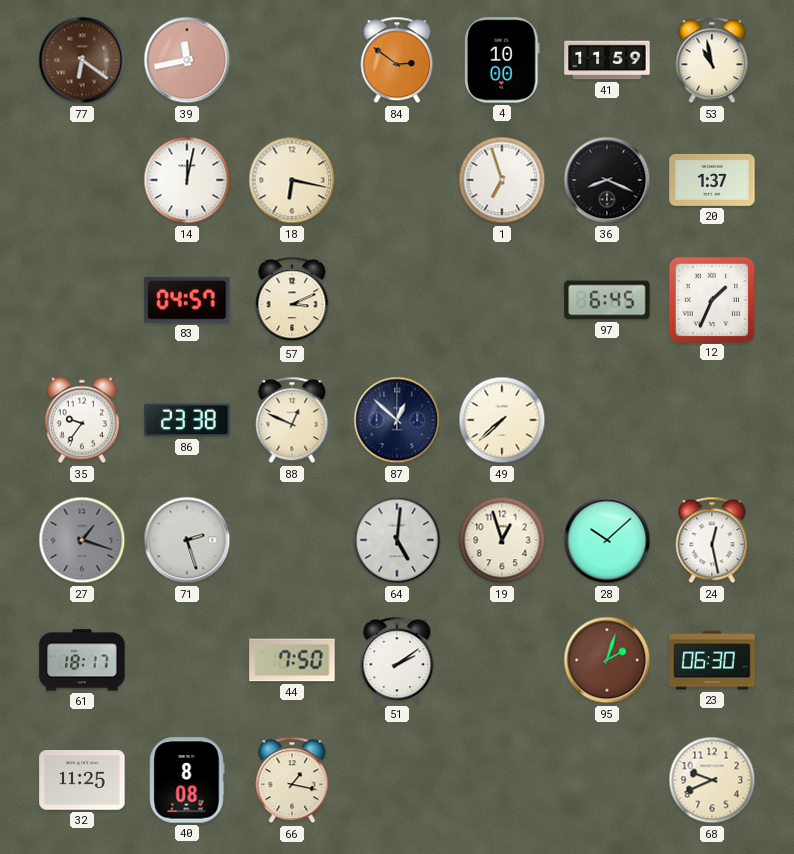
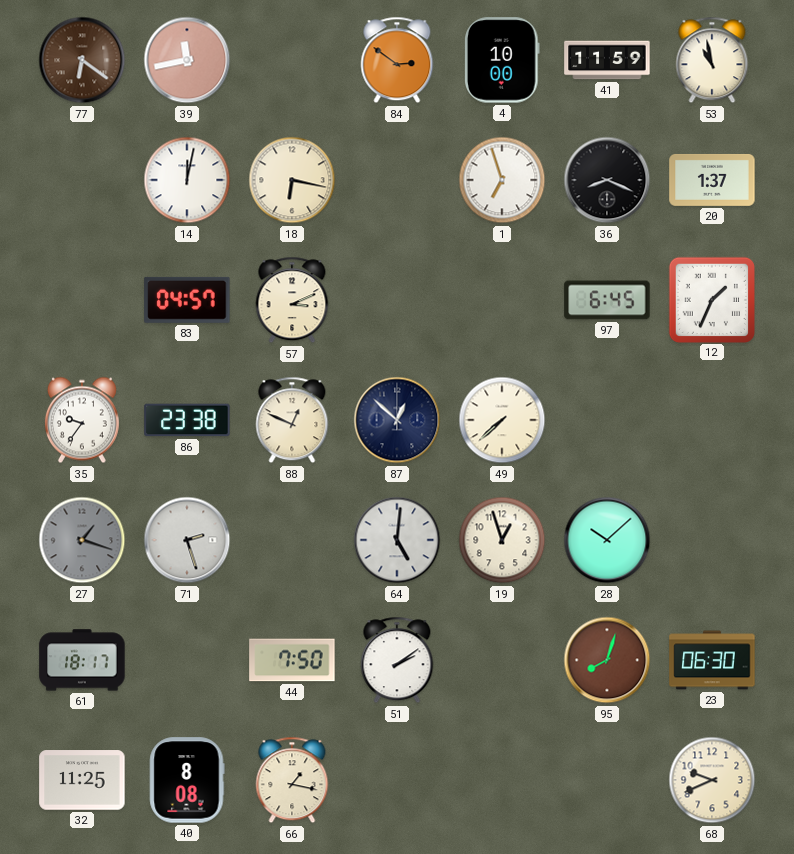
24: 12:28 -> none (712, 540)
95: 2:03 -> 8:03 (607, 660)
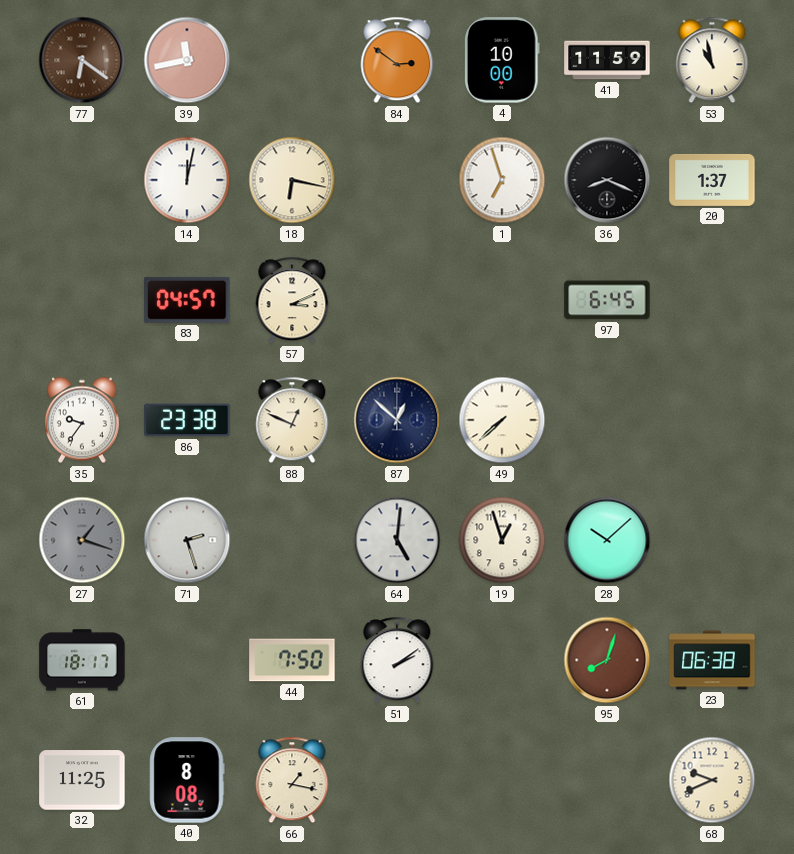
12: 1:34 -> none (711, 299)
23: 06:30 -> 06:38 (712, 660)
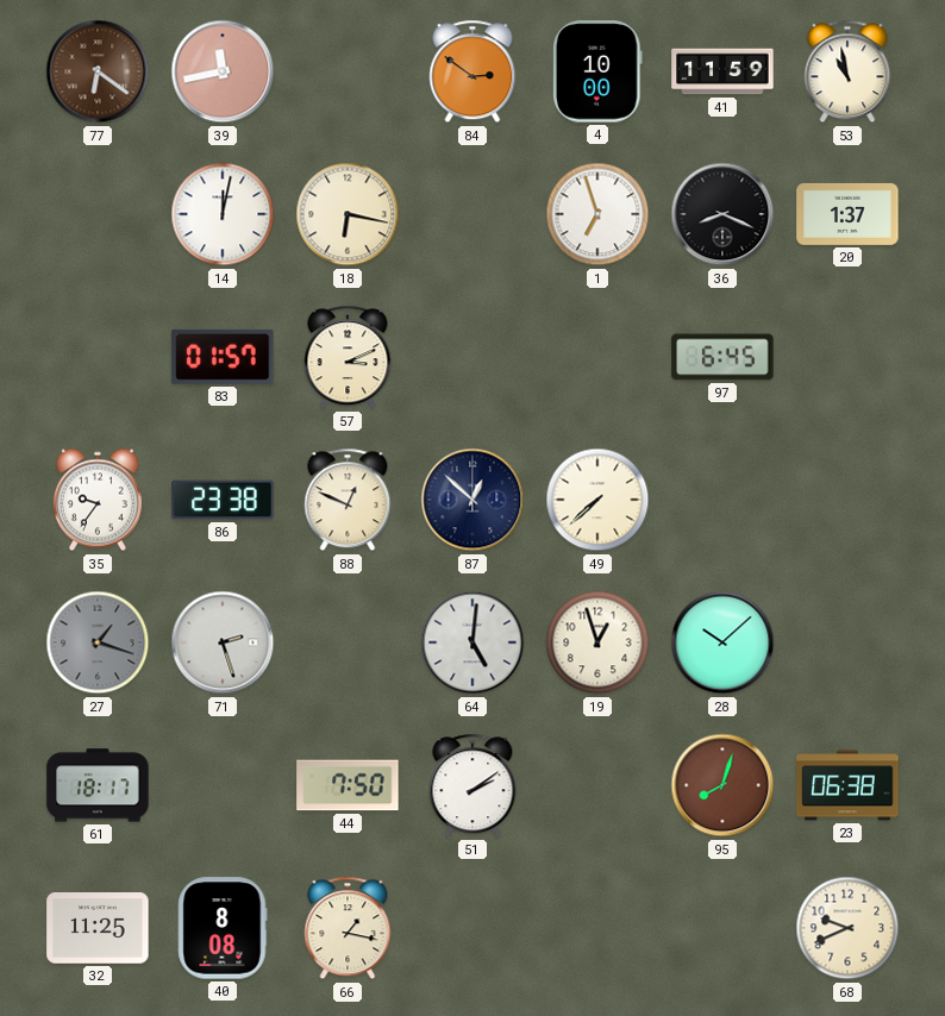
83: 04:57 -> 01:57 (223, 357)
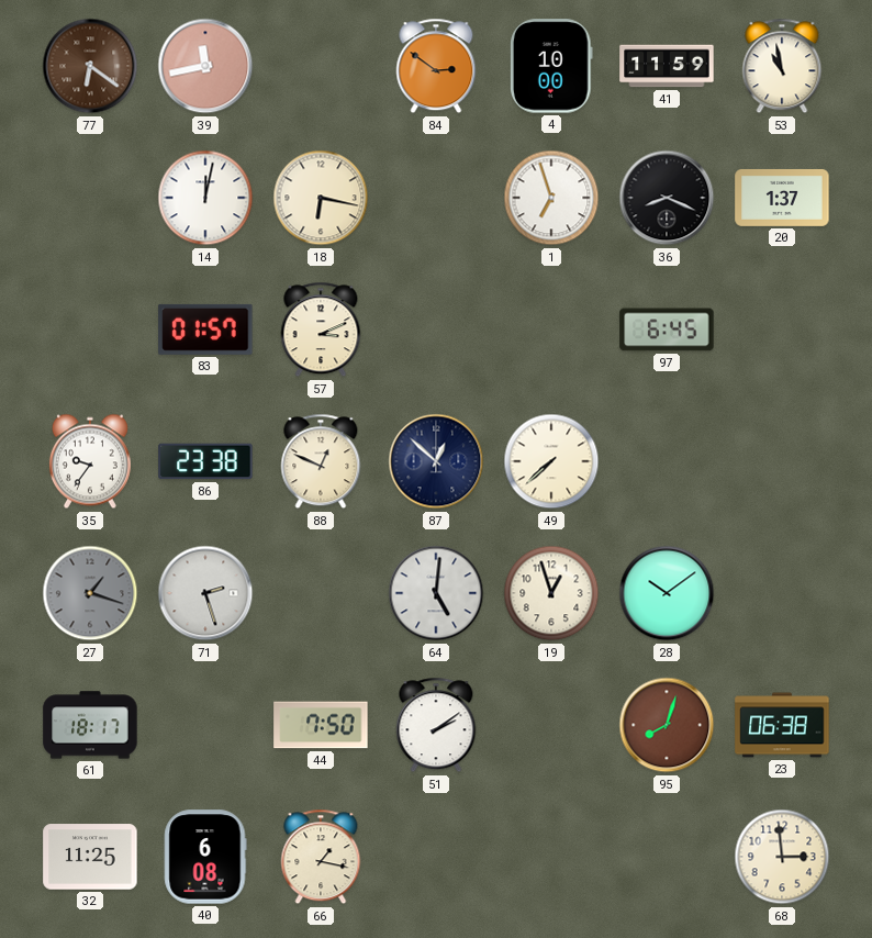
28: 10:08 -> 10:09 (667, 593)
40: 8:08 -> 6:08 (205, 857)
68: 9:41 -> 2:59 (782, 857)
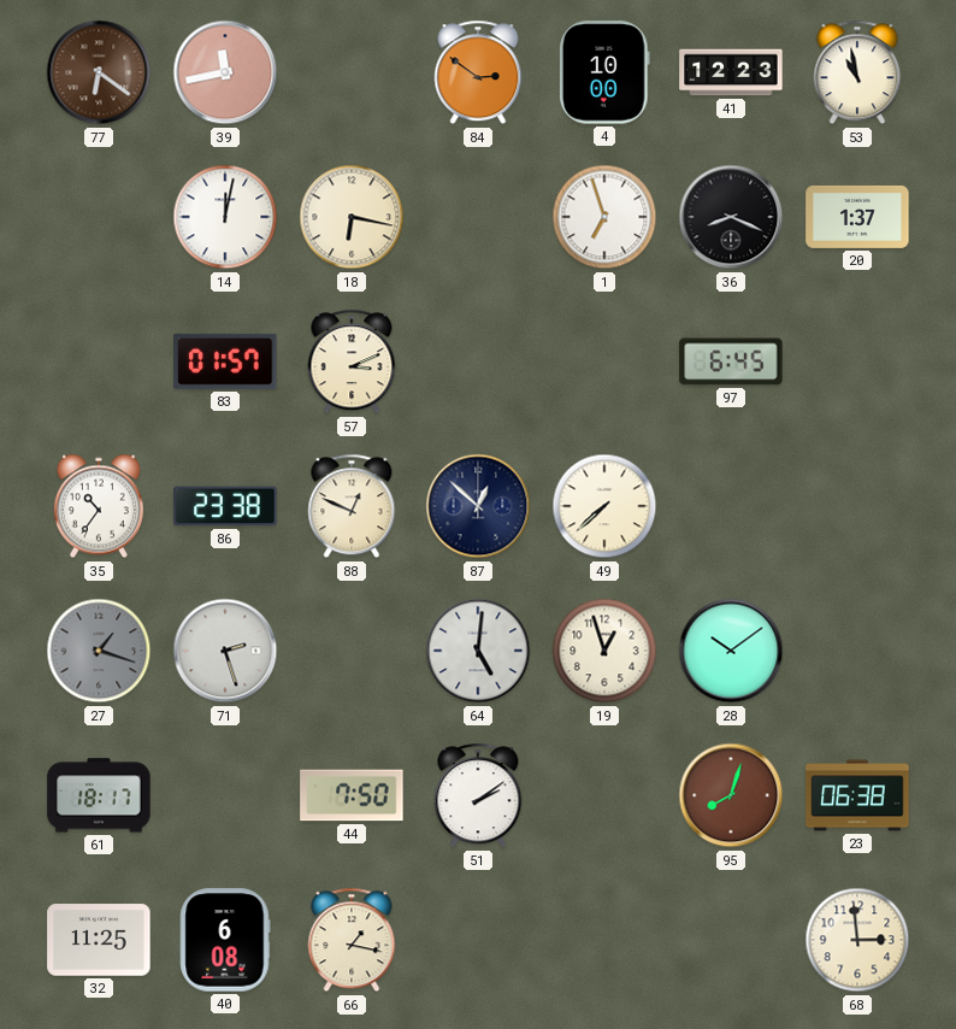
41: 11:59 -> 12:23 (731, 72)
35: 9:36 -> 10:36 (99, 506)
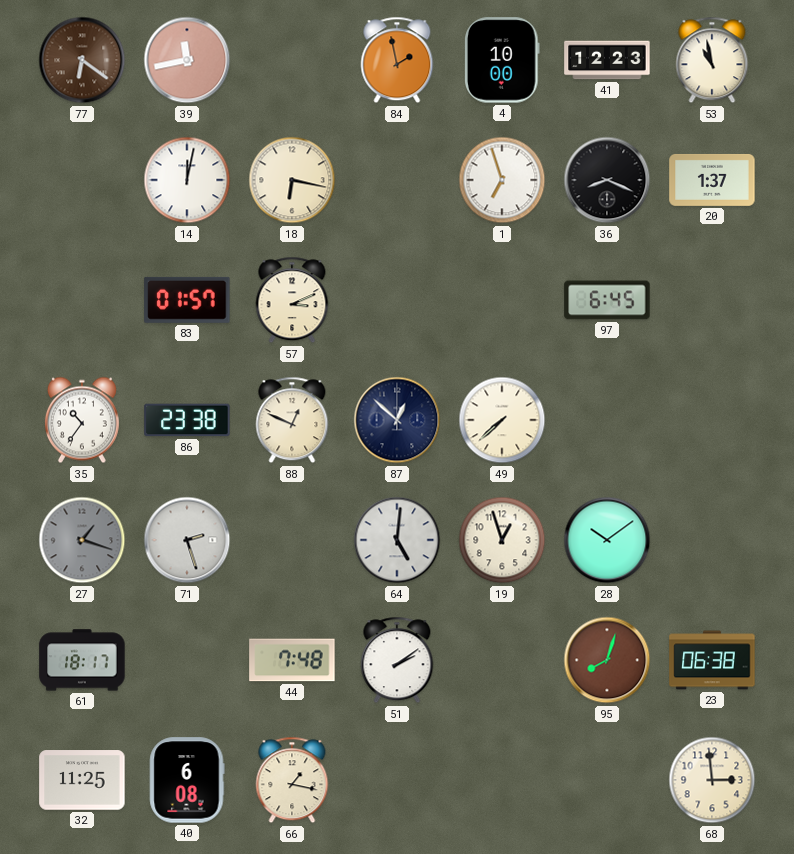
84: 2:51 -> 1:58 (397, 60)
44: 7:50 -> 7:48 (292, 660)
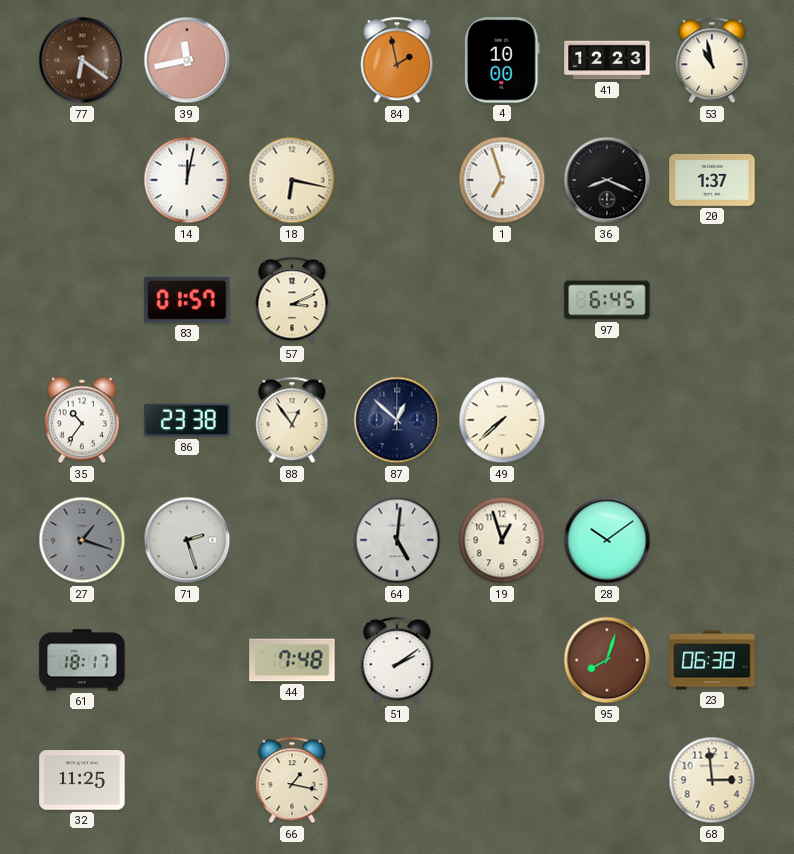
88: 12:49 -> 12:54 (292, 420)
40: 6:08 -> none (187, 780)
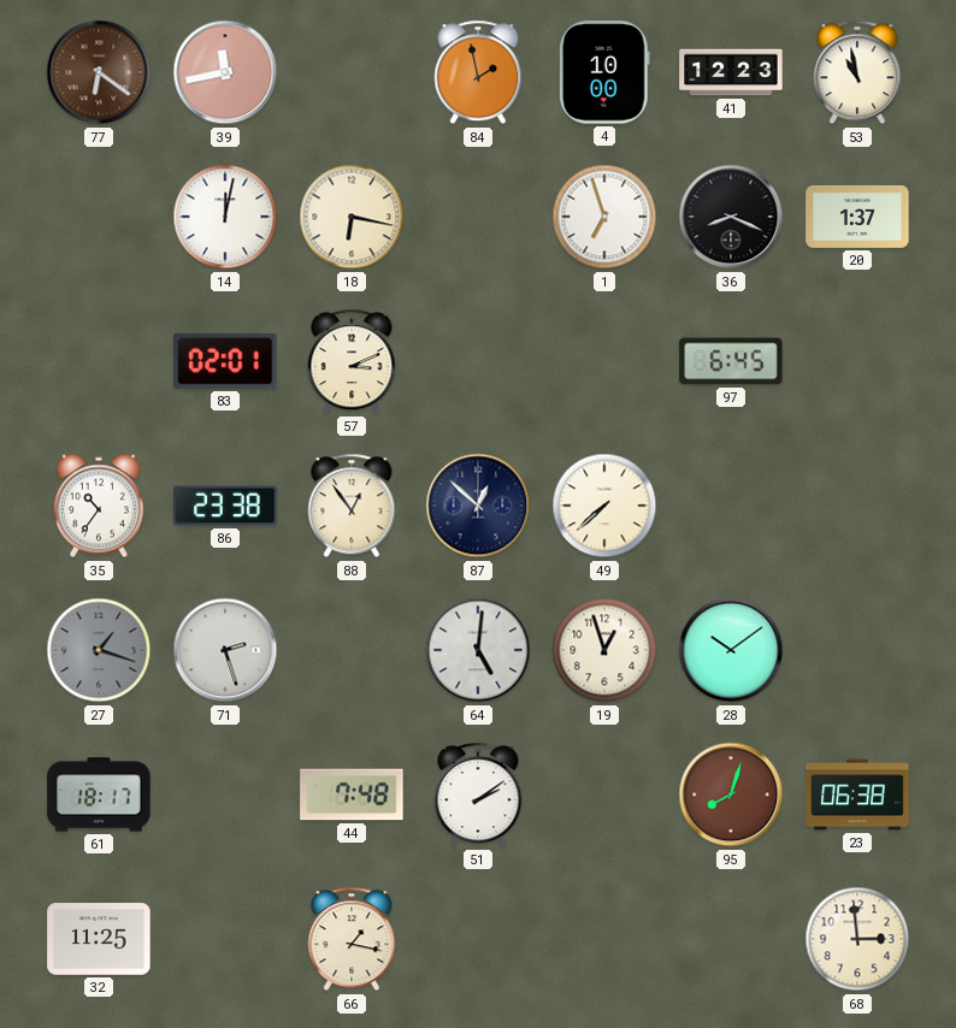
83: 01:57 -> 02:01 (225, 361)
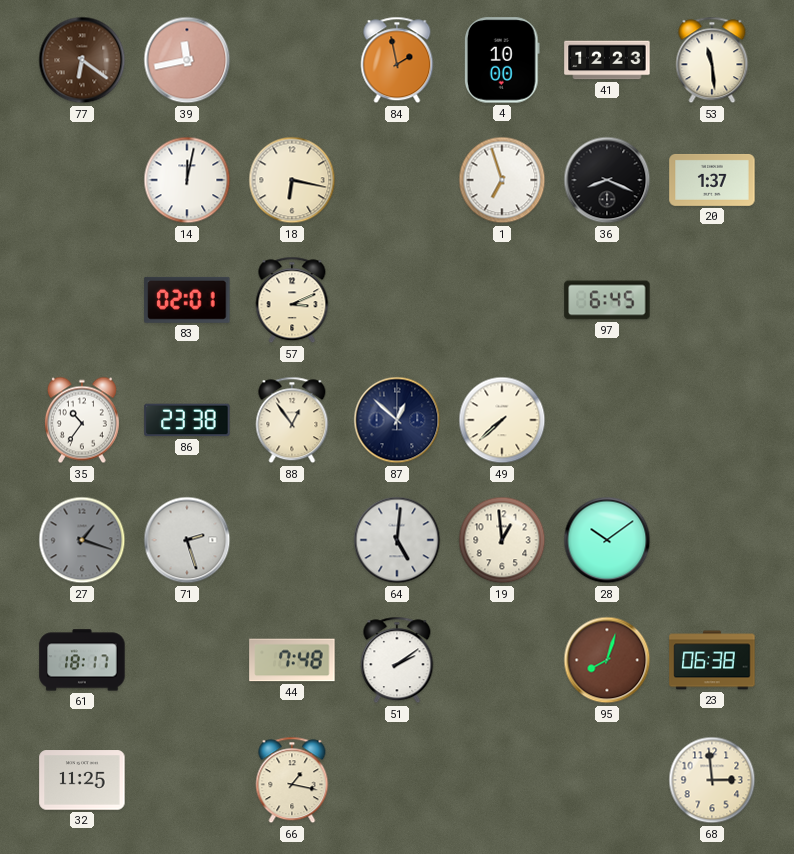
53: 10:58 -> 11:29 (712, 60)
19: 12:57 -> 12:59 (502, 540)
